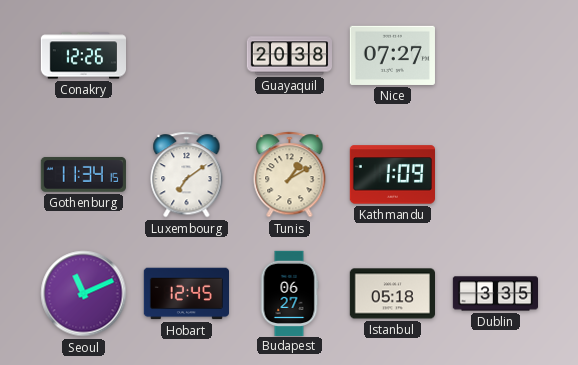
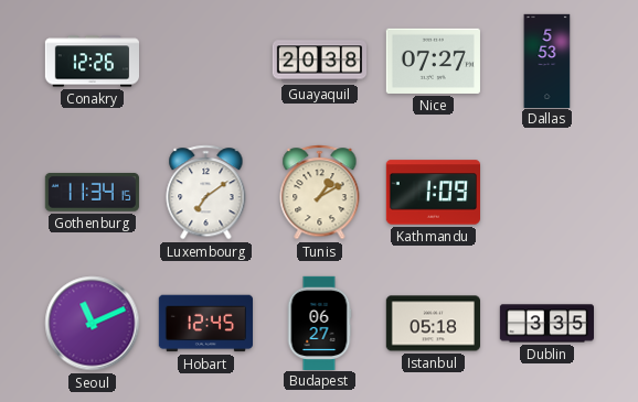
Dallas: none -> 5:53 (547, 61)
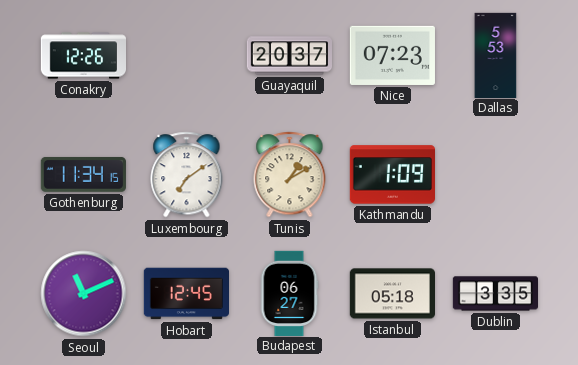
Guayaquil: 20:38 -> 20:37 (289, 56)
Nice: 07:27 -> 07:23 (392, 55)
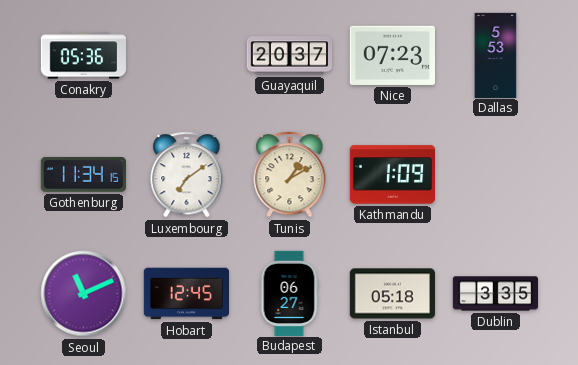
Conakry: 12:26 -> 05:36 (83, 56)
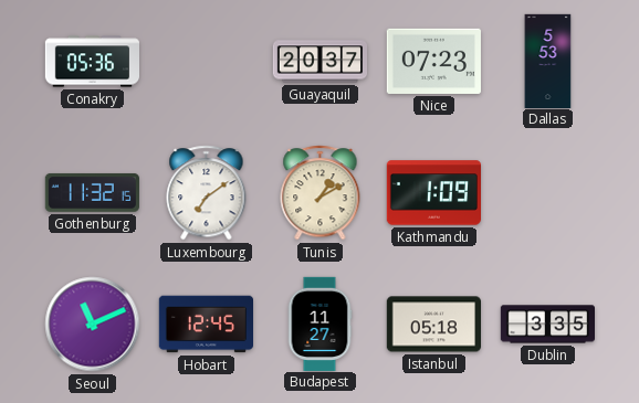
Gothenburg: 11:34 -> 11:32 (92, 192)
Budapest: 06:27 -> 11:27 (319, 324)
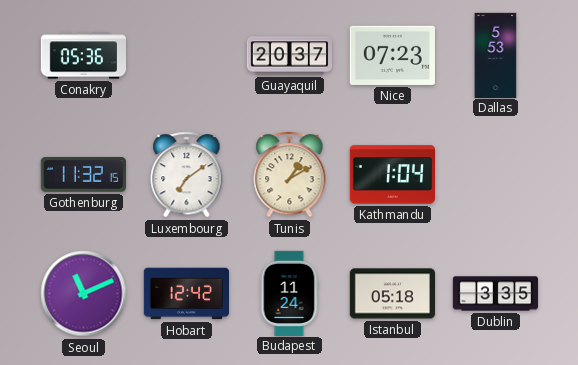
Kathmandu: 1:09 -> 1:04 (392, 175)
Hobart: 12:45 -> 12:42 (186, 294)
Budapest: 11:27 -> 11:24 (289, 293)
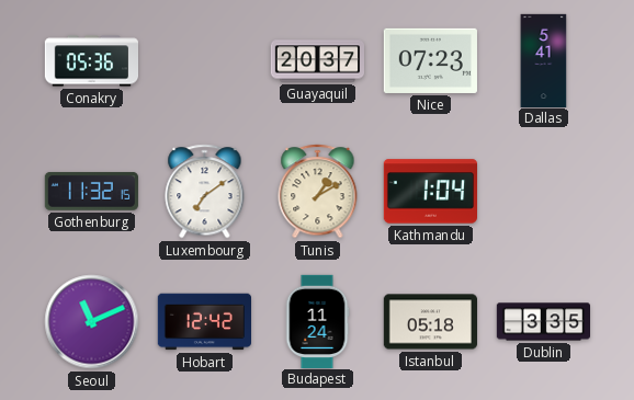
Dallas: 5:53 -> 5:41 (544, 60)
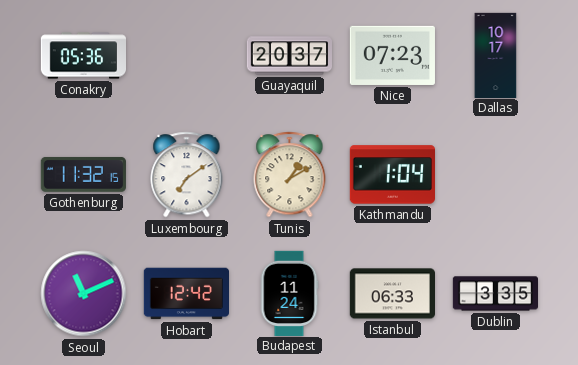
Dallas: 5:41 -> 10:17 (496, 55)
Istanbul: 05:18 -> 06:33 (392, 294)
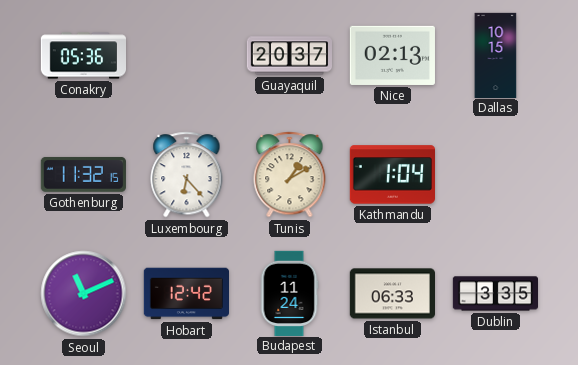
Nice: 07:23 -> 02:13 (392, 55)
Dallas: 10:17 -> 10:15 (496, 55)
Luxembourg: 7:09 -> 6:23 (187, 175)
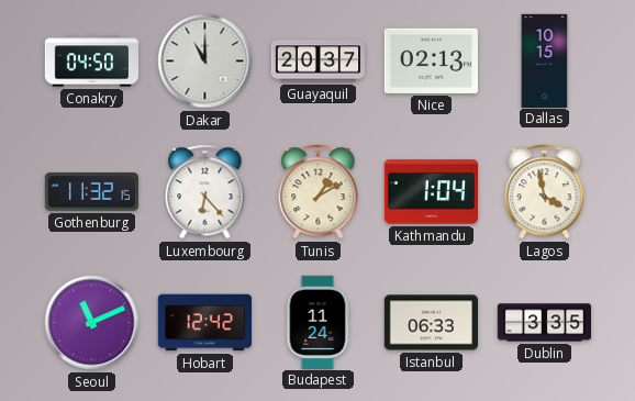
Conakry: 05:36 -> 04:50 (91, 62)
Dakar: none -> 11:00 (205, 62)
Lagos: none -> 3:58 (545, 192)
